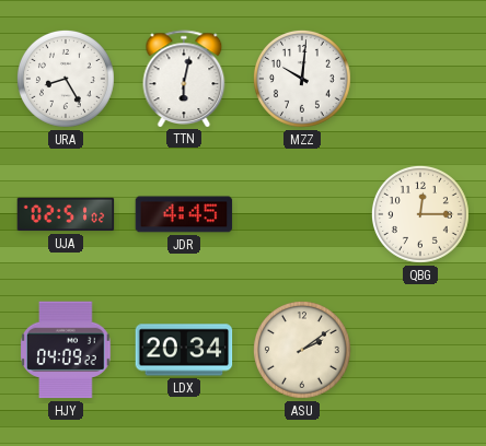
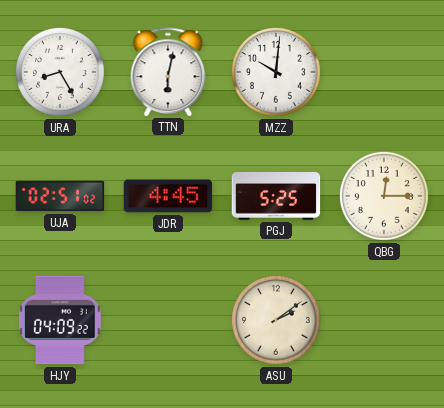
PGJ: none -> 5:25 (276, 197)
LDX: 20:34 -> none (184, 350)
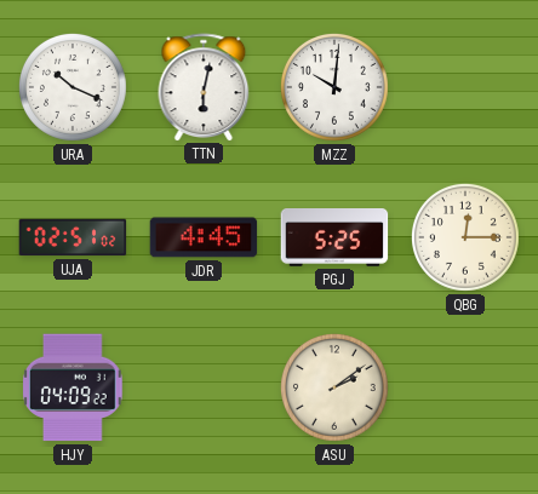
URA: 8:25 -> 10:19 (73, 87)
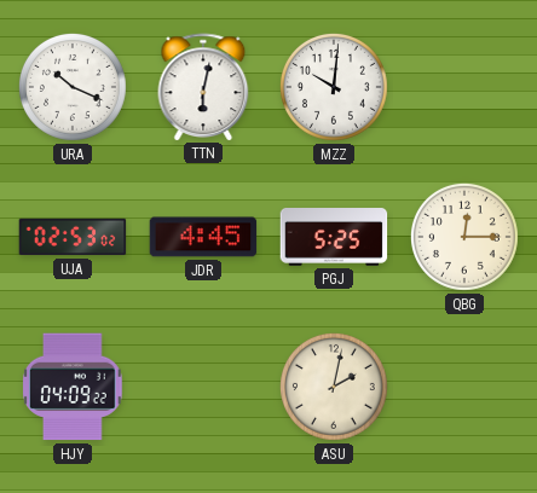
UJA: 02:51 -> 02:53 (73, 237)
ASU: 2:09 -> 2:02 (334, 387)
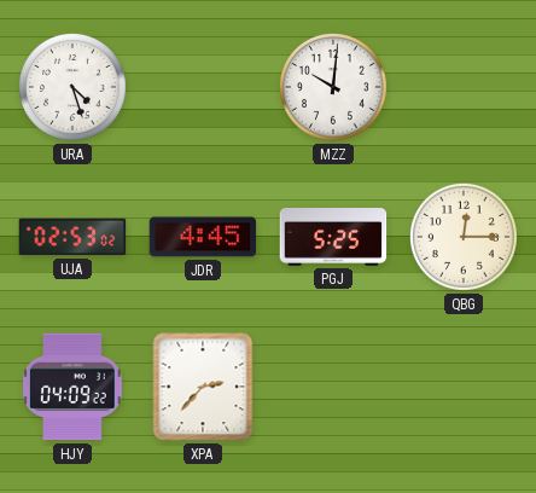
URA: 10:19 -> 4:27 (72, 87)
TTN: 6:02 -> none (203, 87)
XPA: none -> 2:37 (203, 387)
ASU: 2:02 -> none (334, 387)
